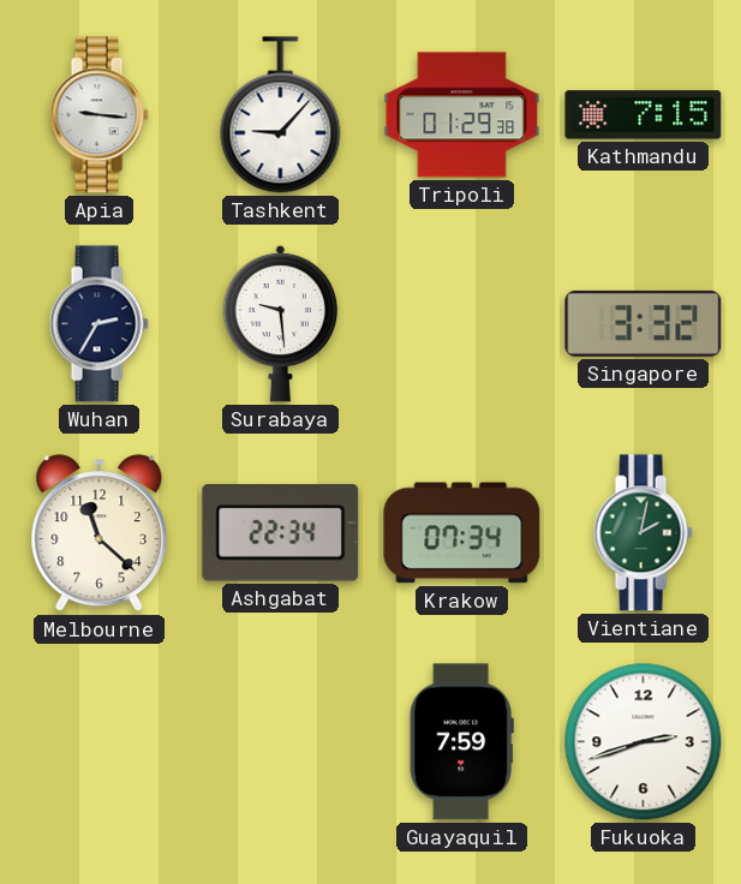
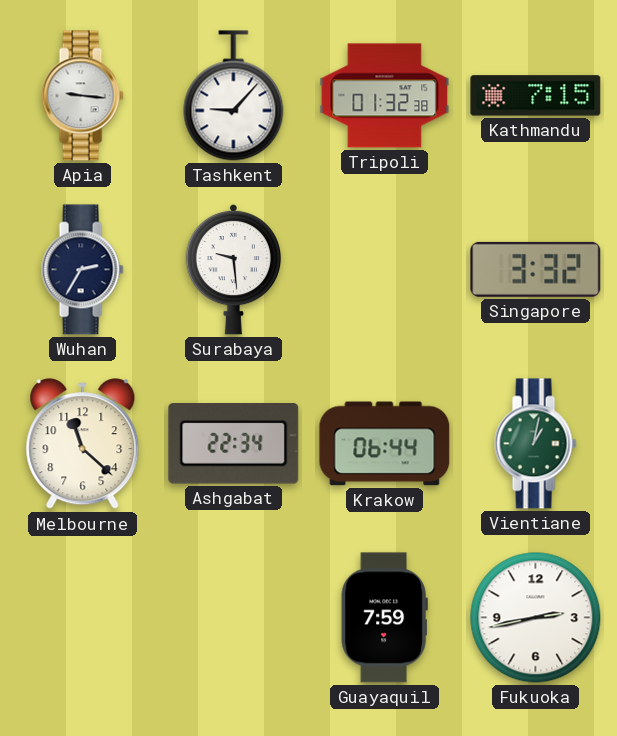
Tripoli: 01:29 -> 01:32 (385, 96)
Krakow: 07:34 -> 06:44 (385, 444)
Vientiane: 2:02 -> 1:02 (535, 444)
Fukuoka: 2:42 -> 2:43 (536, 618)
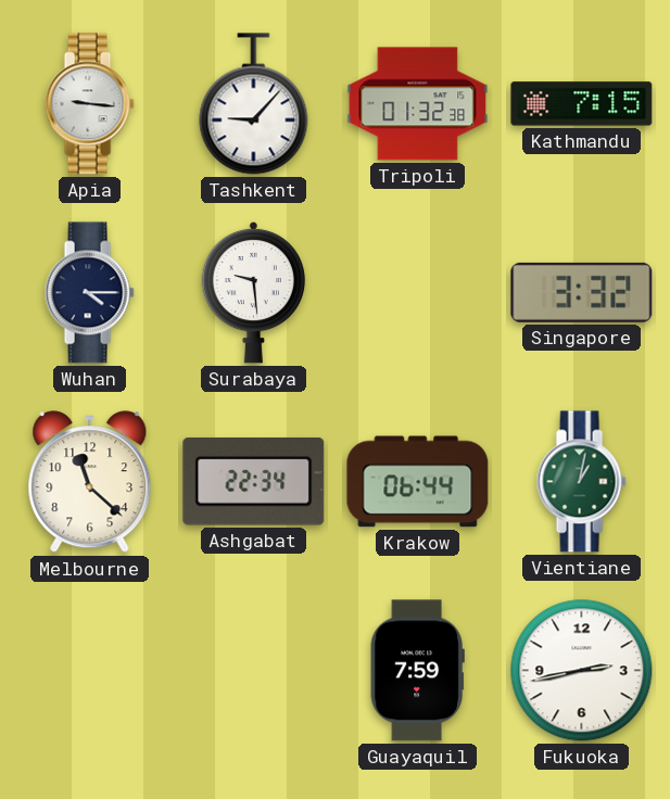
Wuhan: 2:35 -> 4:15 (89, 293)
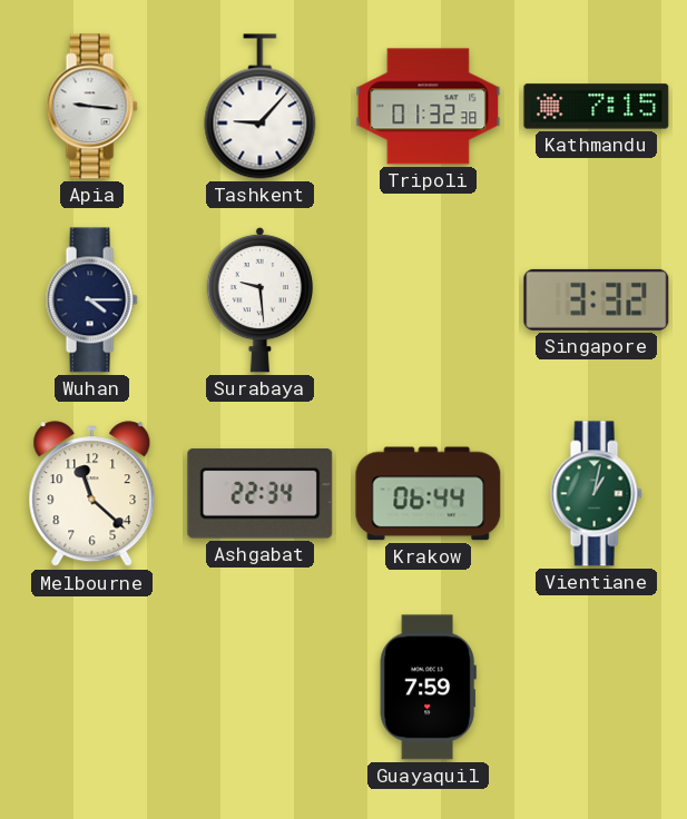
Fukuoka: 2:43 -> none (582, 671)
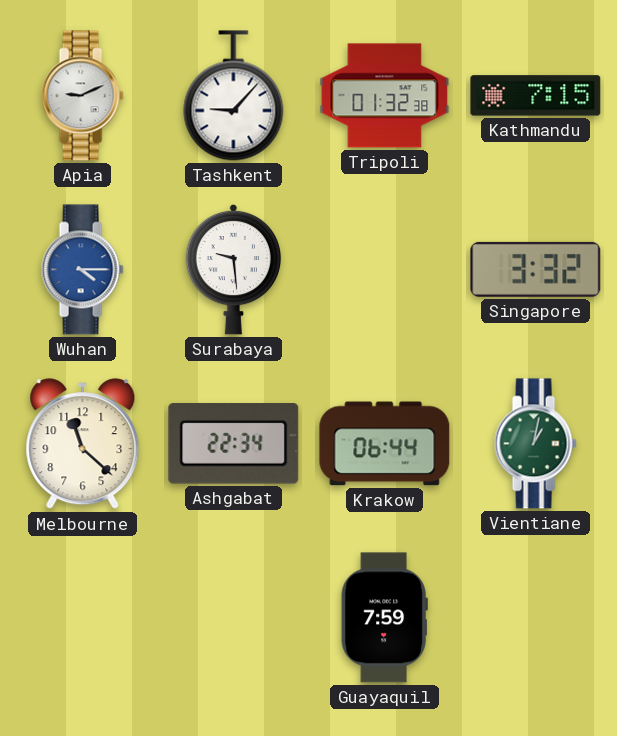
Apia: 9:16 -> 9:11 (82, 96)
Wuhan dial: navy -> blue (82, 270)
